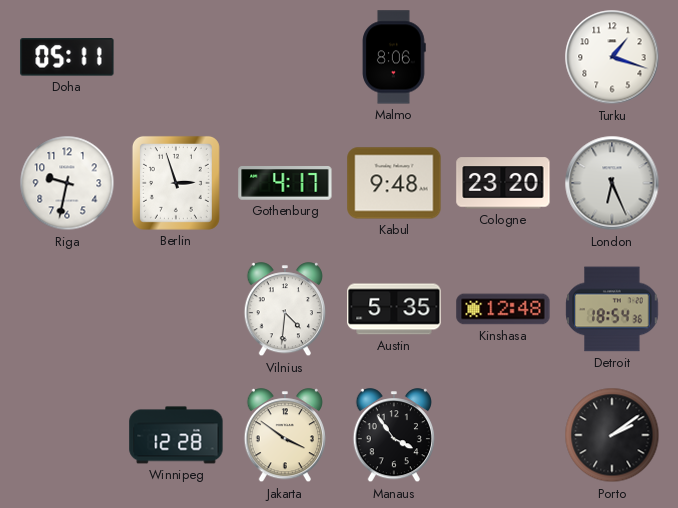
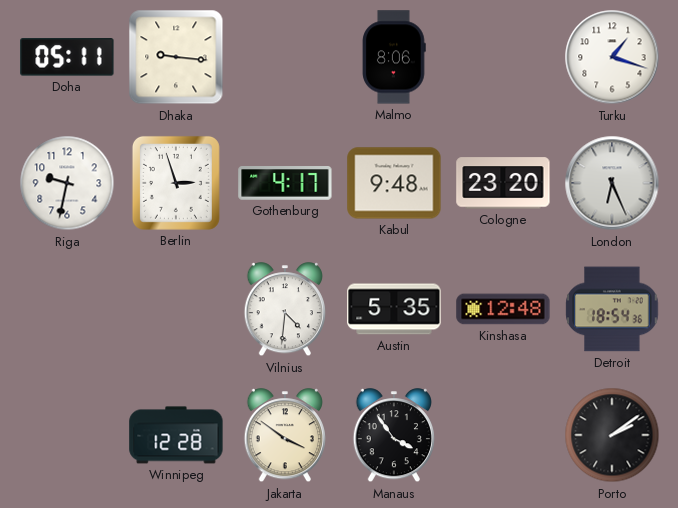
Dhaka: none -> 9:16 (176, 57)
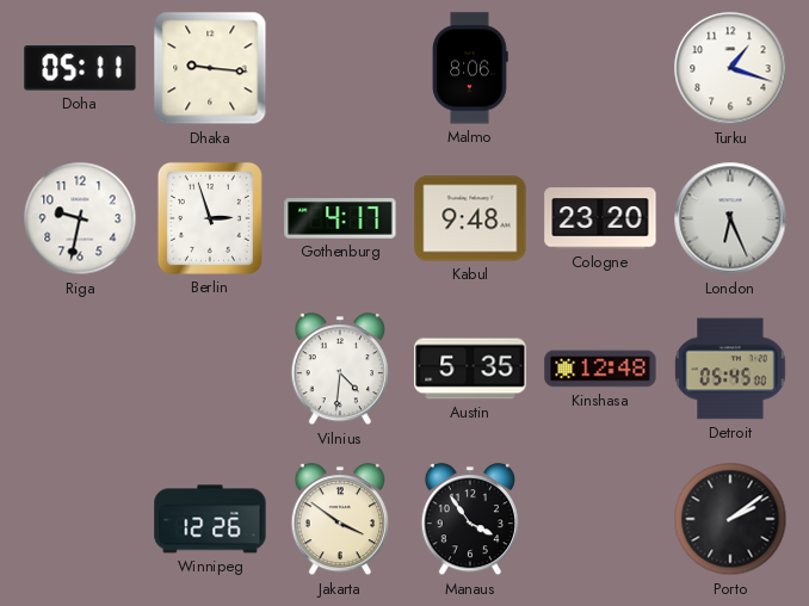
Detroit: 18:54 -> 05:45 (730, 369)
Winnipeg: 12:28 -> 12:26 (210, 519)
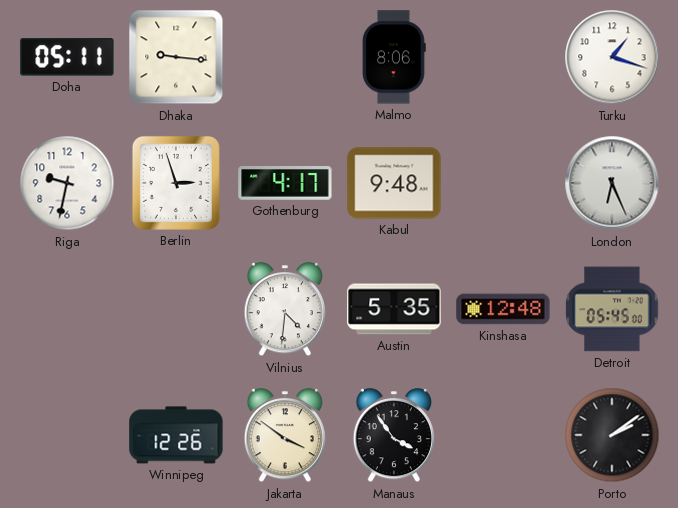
Cologne: 23:20 -> none (600, 218)
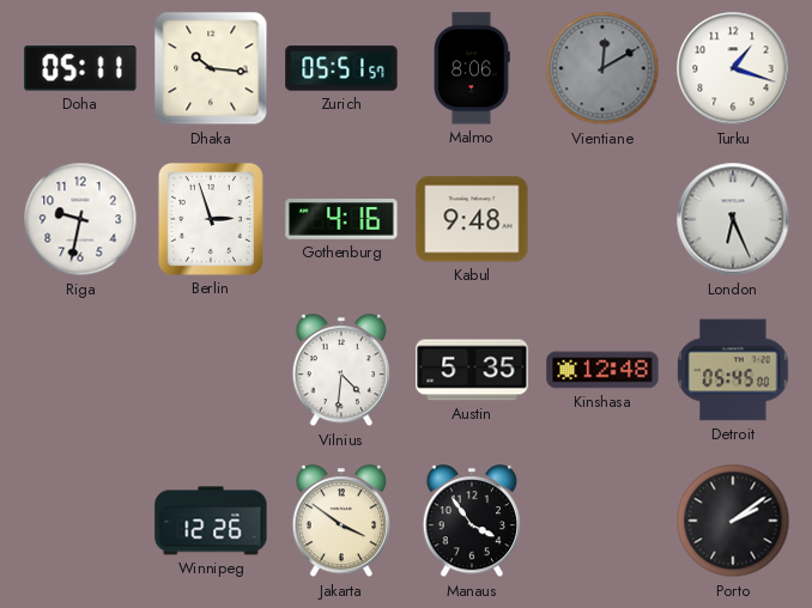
Dhaka: 9:16 -> 10:16 (211, 68)
Zurich: none -> 05:51 (341, 68)
Vientiane: none -> 12:10 (602, 68)
Gothenburg: 4:17 -> 4:16 (341, 219)
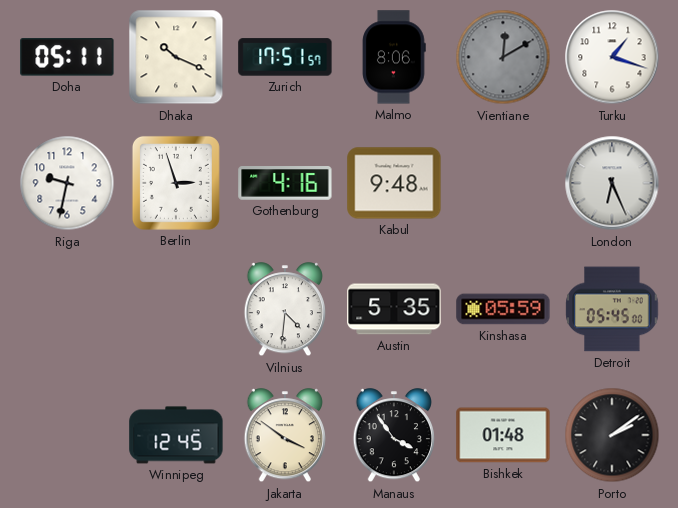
Dhaka: 10:16 -> 10:19 (176, 57)
Zurich: 05:51 -> 17:51 (285, 57)
Kinshasa: 12:48 -> 05:59 (503, 309)
Winnipeg: 12:26 -> 12:45 (176, 435)
Bishkek: none -> 01:48 (503, 435)
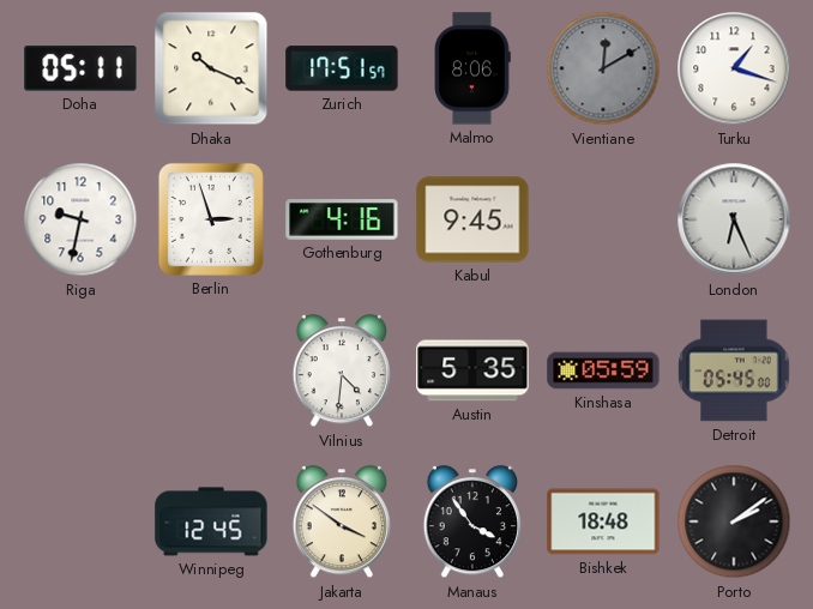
Kabul: 9:48 -> 9:45 (472, 219)
Bishkek: 01:48 -> 18:48 (603, 521)
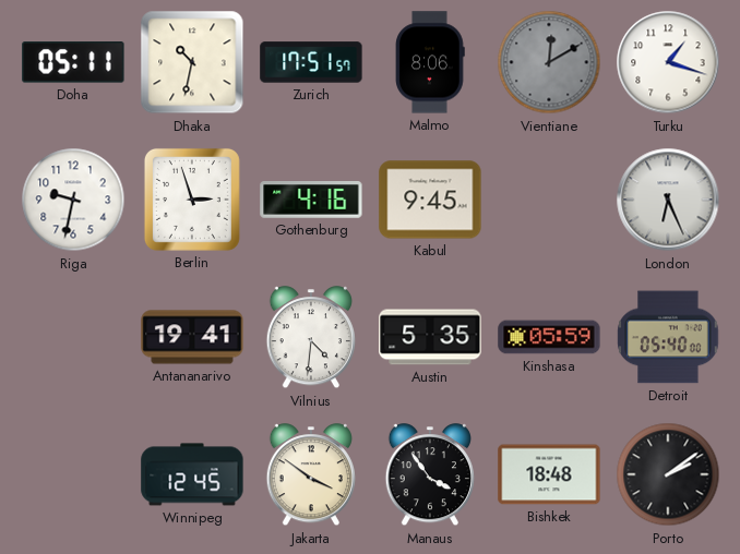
Dhaka: 10:19 -> 10:32 (192, 62)
Antananarivo: none -> 19:41 (192, 337)
Detroit: 05:45 -> 05:40 (668, 337)
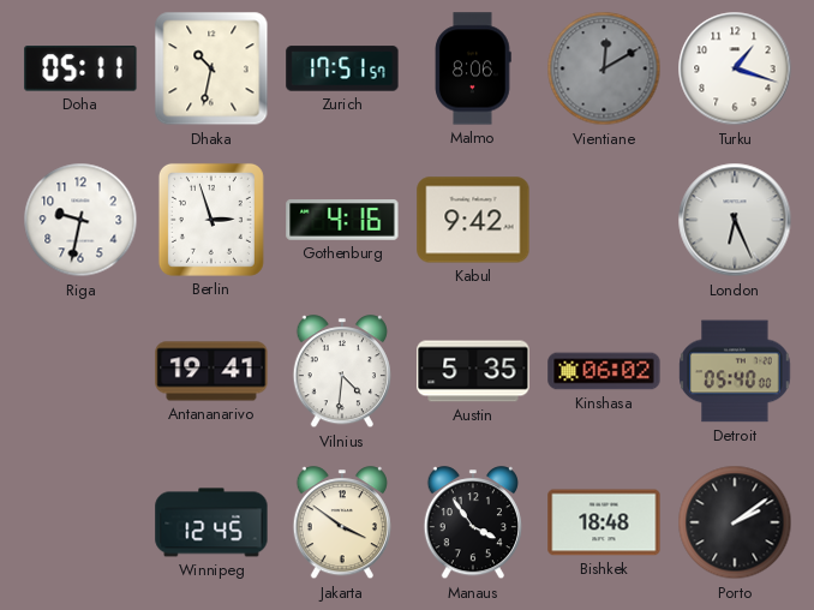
Kabul: 9:45 -> 9:42 (473, 220)
Kinshasa: 05:59 -> 06:02 (604, 371)
